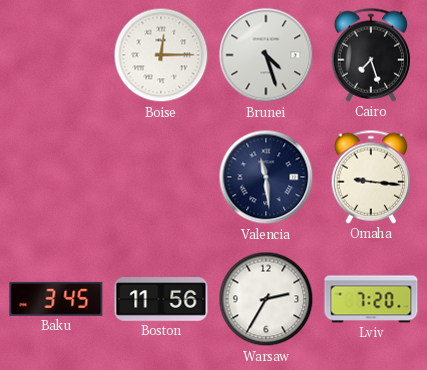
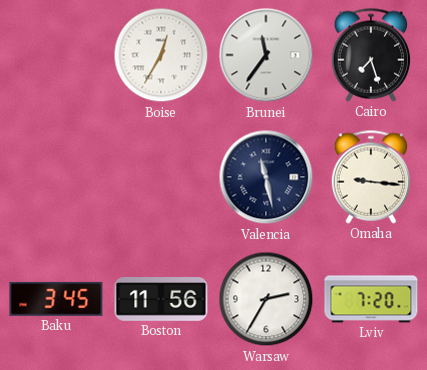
Boise: 12:15 -> 12:35 (161, 55)
Brunei: 4:27 -> 11:36 (266, 55)
Valencia: 11:29 -> 11:28 (266, 177)
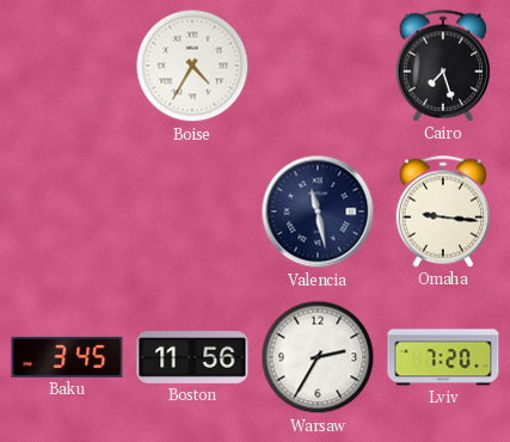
Boise: 12:35 -> 4:35 (192, 66)
Brunei: 11:36 -> none (266, 55)
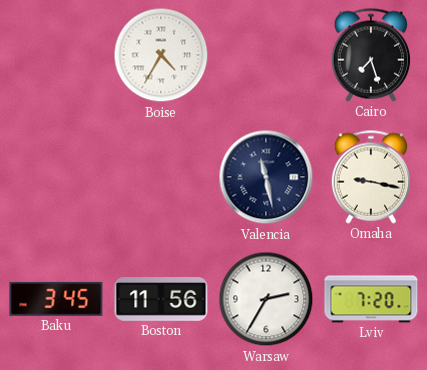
Omaha: 9:16 -> 9:17 (371, 177)
